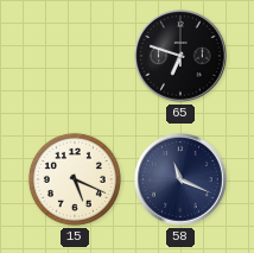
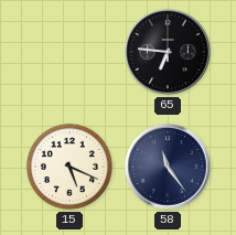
65: 6:48 -> 6:46 (168, 52)
58: 11:19 -> 11:24 (168, 167)
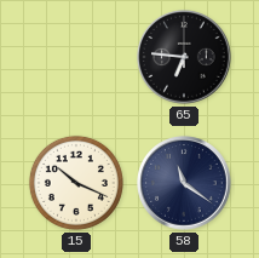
15: 5:19 -> 10:19 (76, 183)
58: 11:24 -> 11:21 (184, 183)
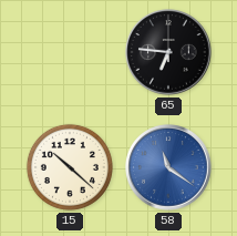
15: 10:19 -> 10:22 (70, 167)
58 dial: navy -> blue (168, 167)
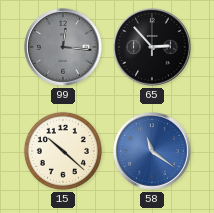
99: none -> 12:16 (63, 47)
65: 6:46 -> 2:53 (152, 47)
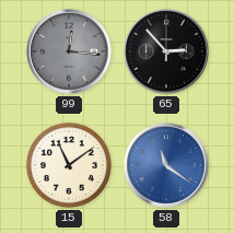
15: 10:22 -> 11:09 (69, 165)
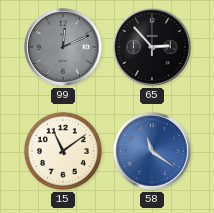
99: 12:16 -> 12:11 (63, 47)
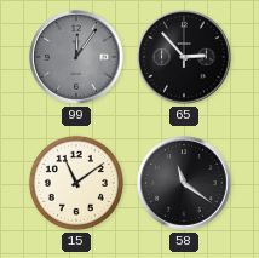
99: 12:11 -> 12:06 (76, 57)
58 dial: blue -> black (184, 183)
